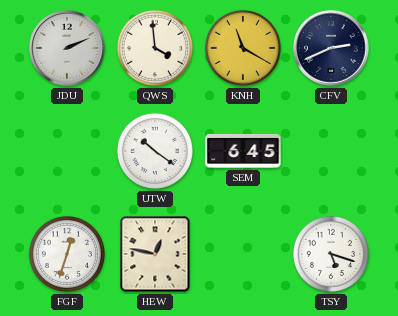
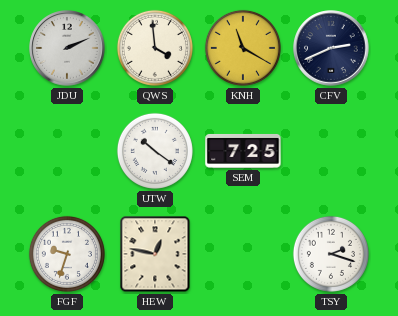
SEM: 6:45 -> 7:25 (243, 151)
FGF: 12:33 -> 9:33 (67, 254)
TSY: 5:18 -> 2:18 (331, 254)
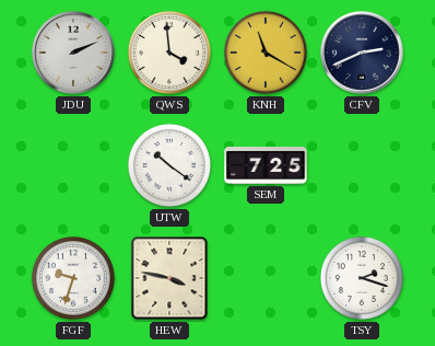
HEW: 12:47 -> 3:47 (169, 278)
